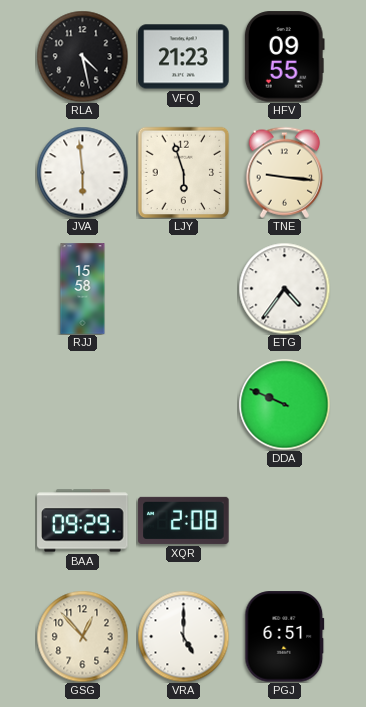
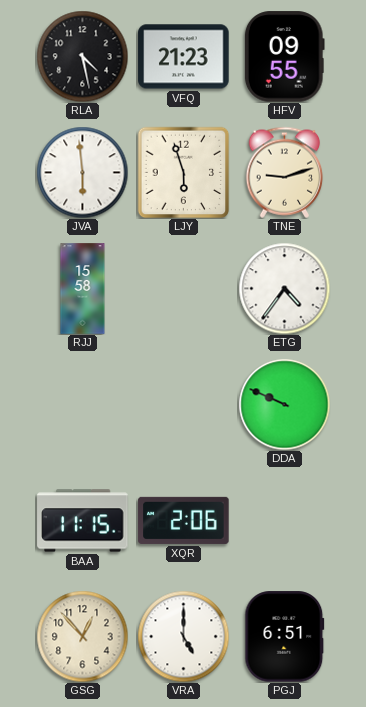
TNE: 9:16 -> 9:12 (285, 172)
BAA: 09:29 -> 11:15 (83, 521)
XQR: 2:08 -> 2:06 (184, 520)
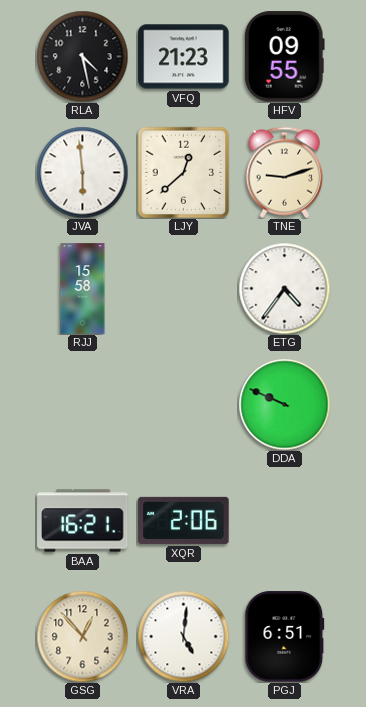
LJY: 5:57 -> 12:38 (183, 172)
BAA: 11:15 -> 16:21 (83, 521)
VRA: 5:00 -> 5:01 (183, 636)
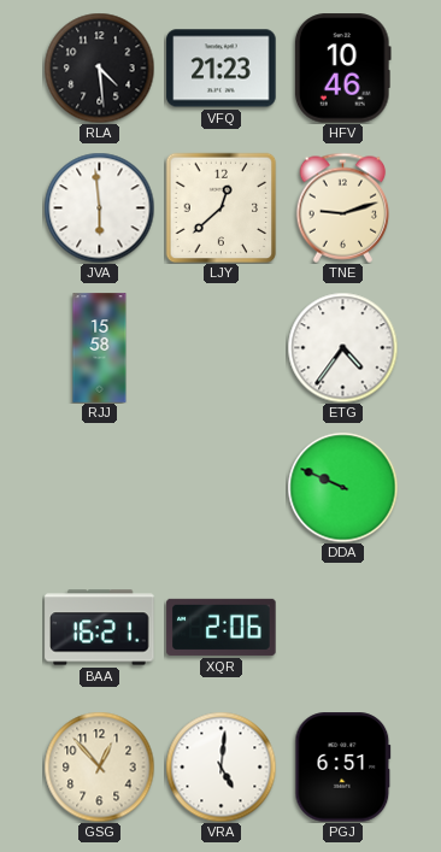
RLA: 4:28 -> 4:29 (99, 67)
HFV: 09:55 -> 10:46 (342, 69)
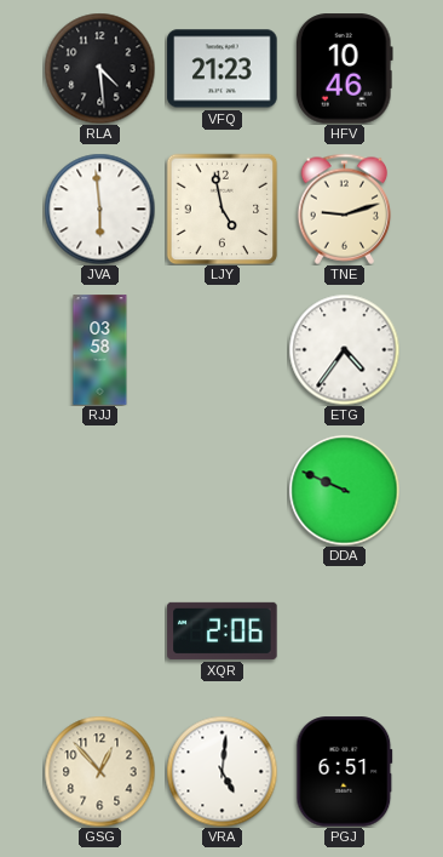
LJY: 12:38 -> 4:58 (221, 208)
RJJ: 15:58 -> 03:58 (100, 350)
BAA: 16:21 -> none (100, 628)
